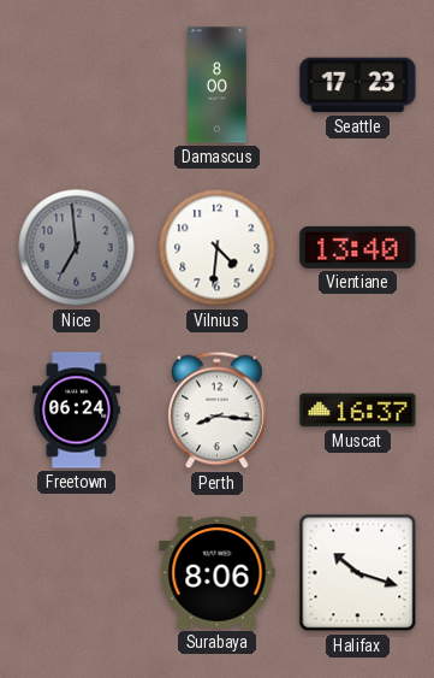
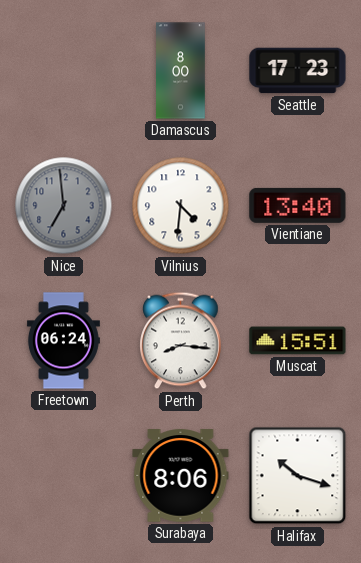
Muscat: 16:37 -> 15:51 (298, 341)
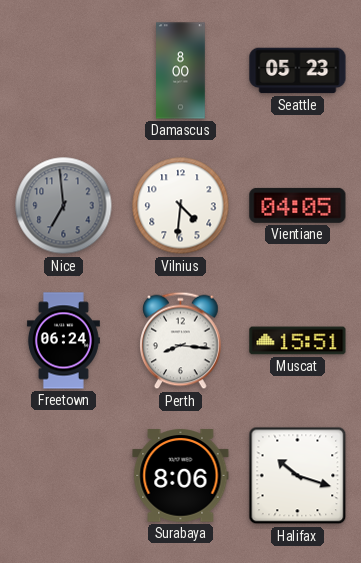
Seattle: 17:23 -> 05:23 (298, 71)
Vientiane: 13:40 -> 04:05 (298, 205)
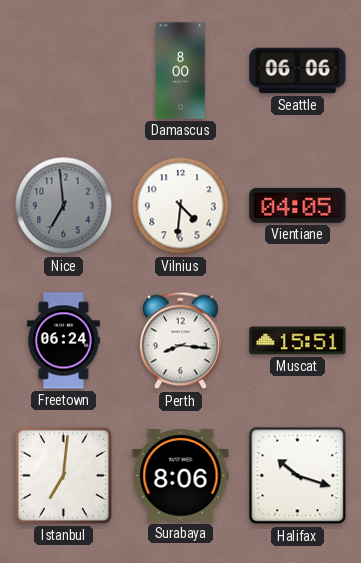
Seattle: 05:23 -> 06:06 (298, 71)
Istanbul: none -> 7:01 (63, 475)
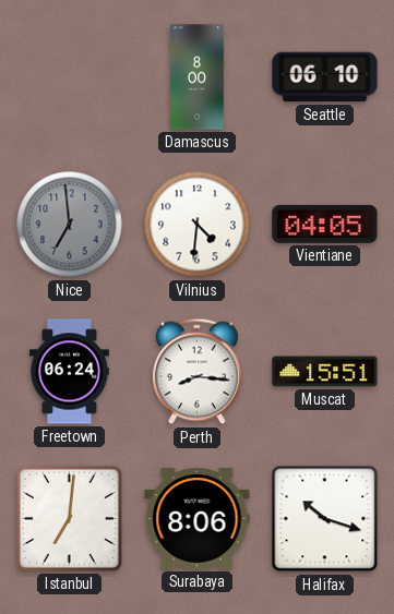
Seattle: 06:06 -> 06:10 (325, 77)
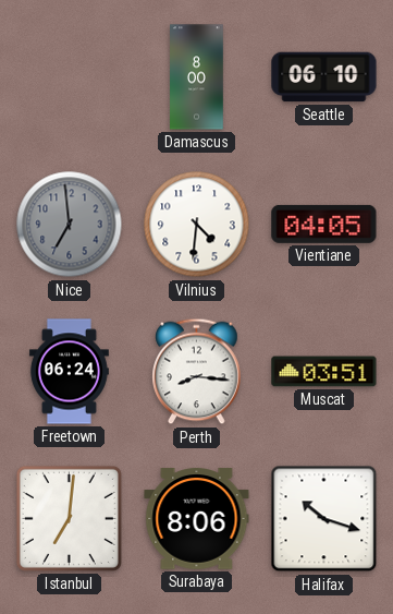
Muscat: 15:51 -> 03:51 (324, 372)
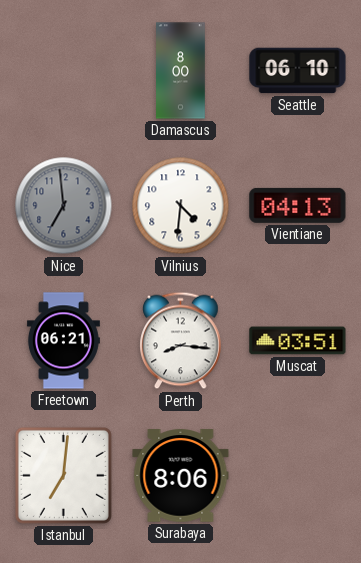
Vientiane: 04:05 -> 04:13 (298, 205)
Freetown: 06:24 -> 06:21 (63, 341)
Halifax: 10:18 -> none (324, 519)
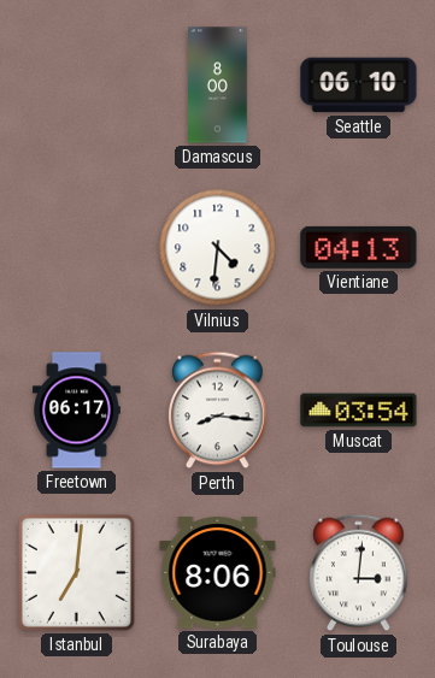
Nice: 6:59 -> none (64, 206)
Freetown: 06:21 -> 06:17 (76, 411)
Muscat: 03:51 -> 03:54 (359, 411)
Toulouse: none -> 3:01 (359, 573)
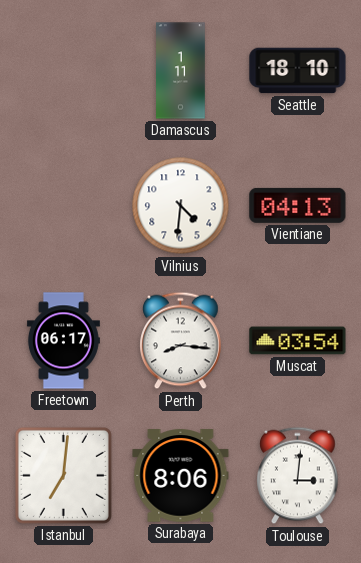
Damascus: 8:00 -> 1:11 (181, 71)
Seattle: 06:10 -> 18:10 (298, 71)
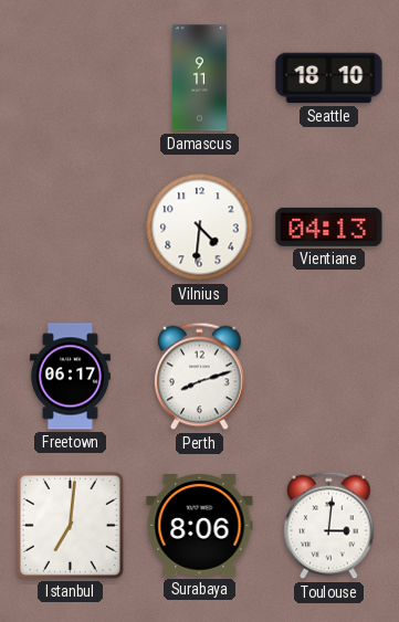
Damascus: 1:11 -> 9:11 (200, 78)
Perth: 8:16 -> 8:12 (200, 377)
Muscat: 03:54 -> none (298, 341)
